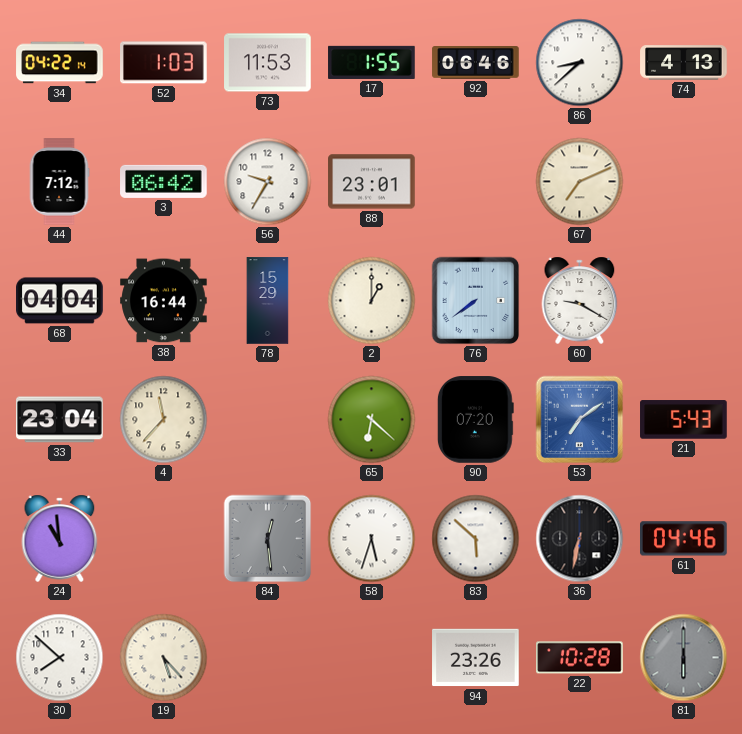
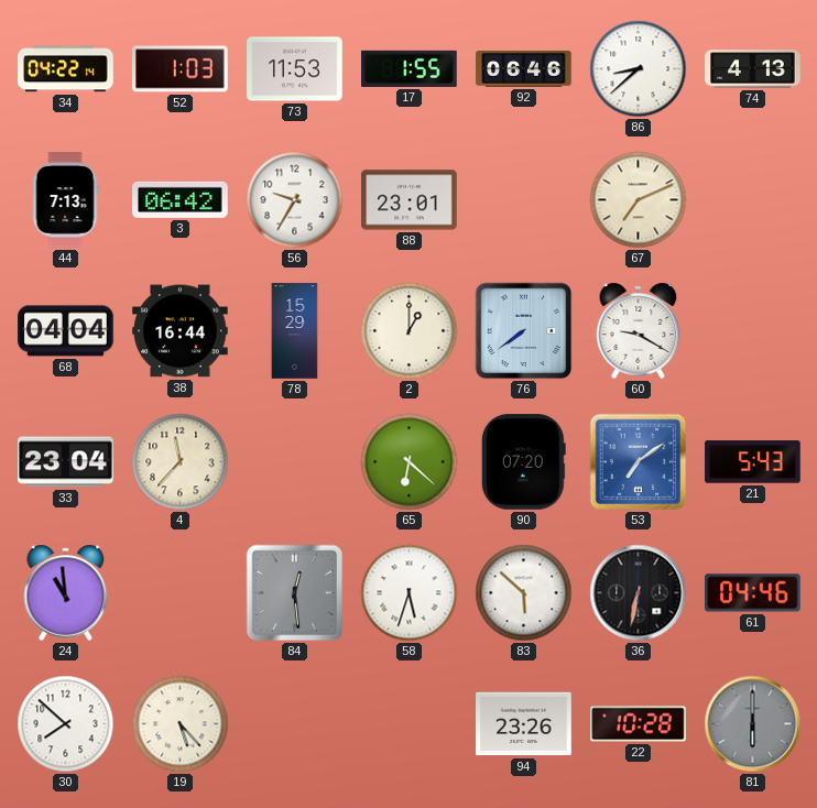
44: 7:12 -> 7:13 (65, 200)
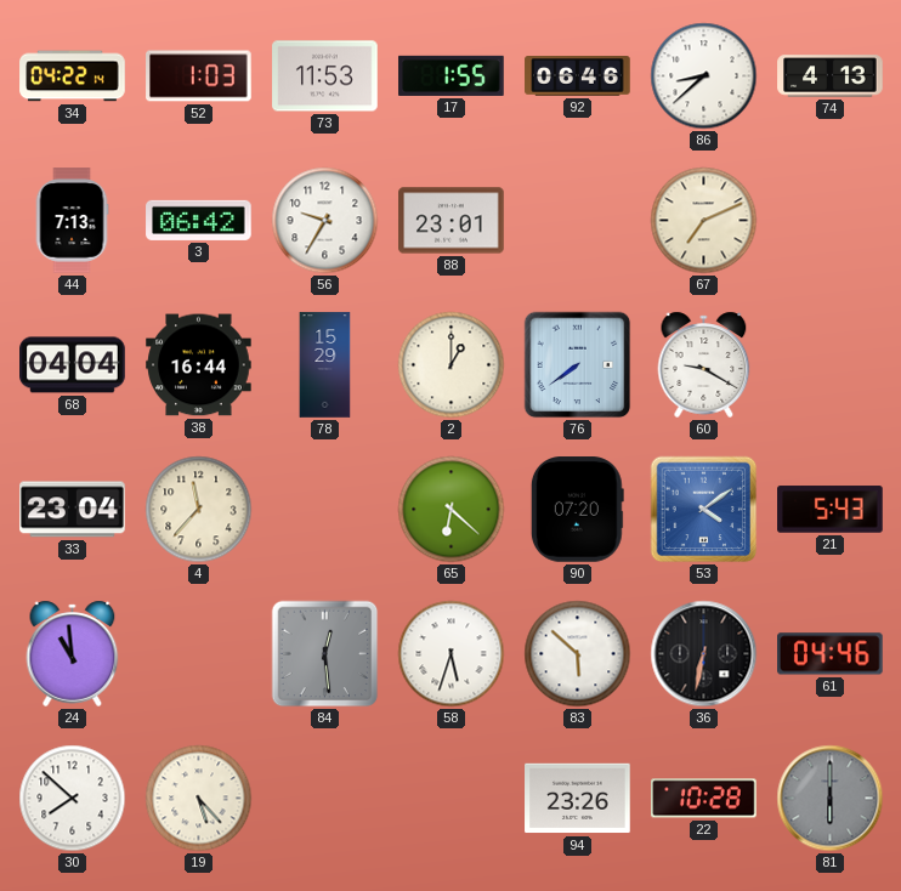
53: 7:09 -> 4:09 (704, 510)
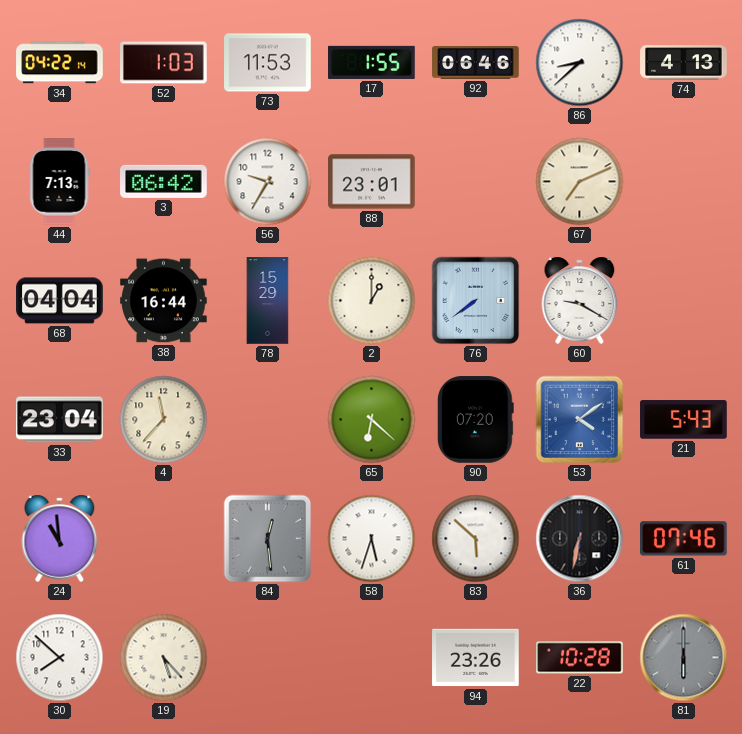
61: 04:46 -> 07:46 (684, 539)
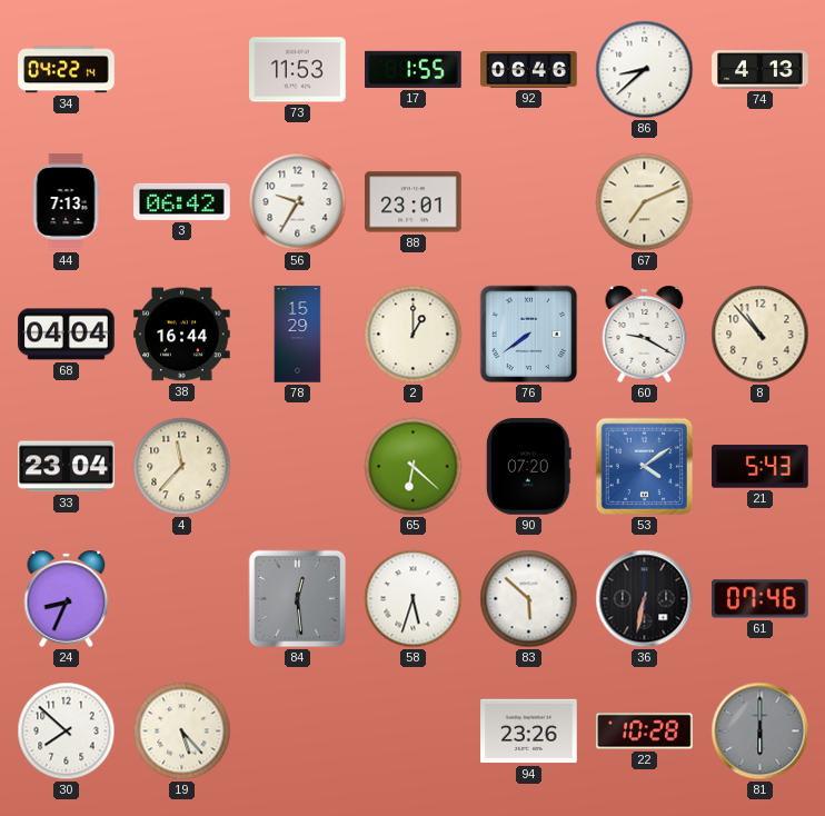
52: 1:03 -> none (164, 63)
8: none -> 10:53 (761, 335)
24: 10:59 -> 8:34 (67, 598)
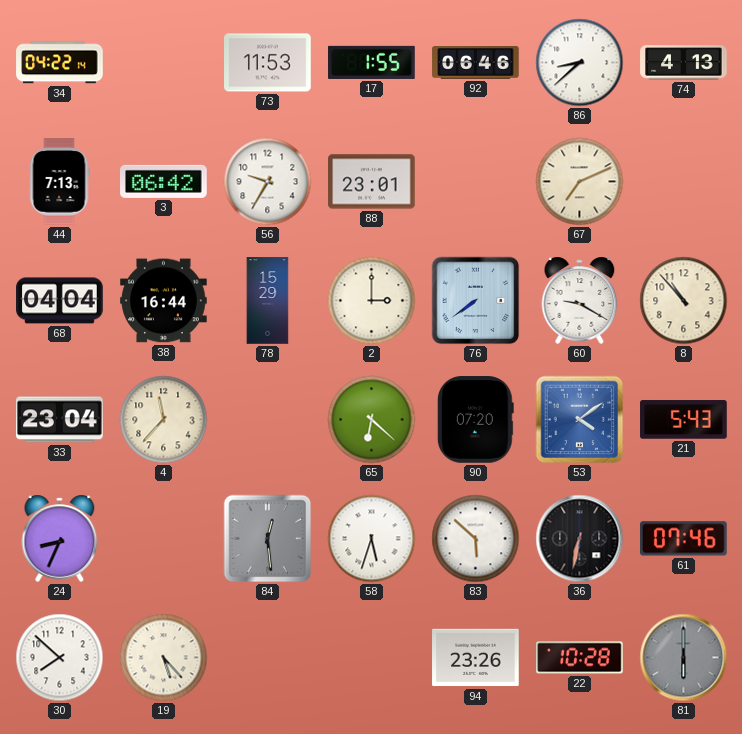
2: 1:00 -> 3:00 (372, 301)
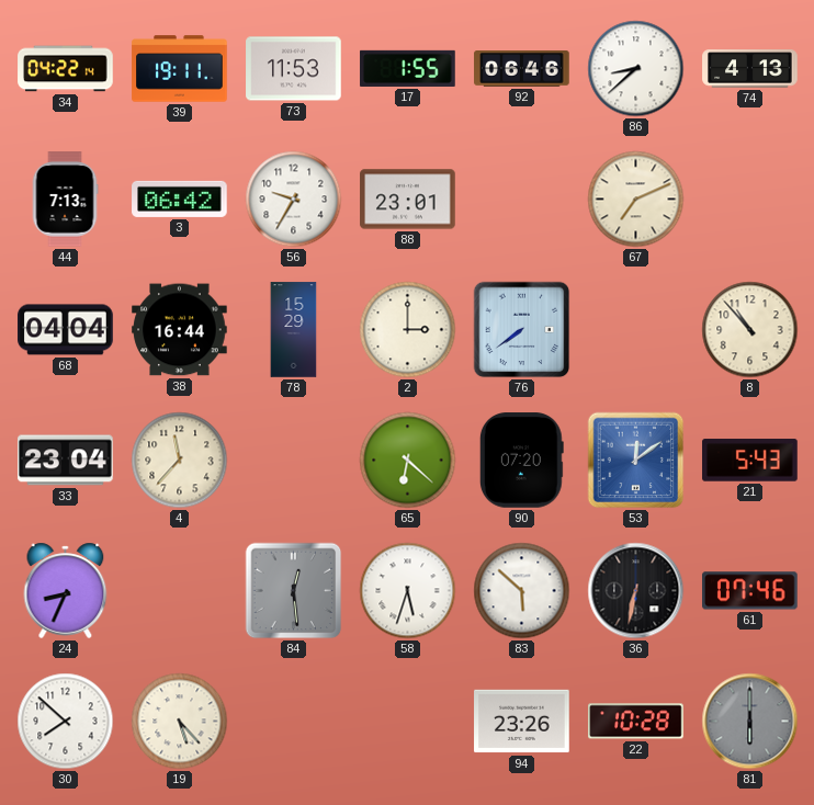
39: none -> 19:11 (180, 69)
60: 9:20 -> none (580, 300)
53: 4:09 -> 12:09 (636, 461)
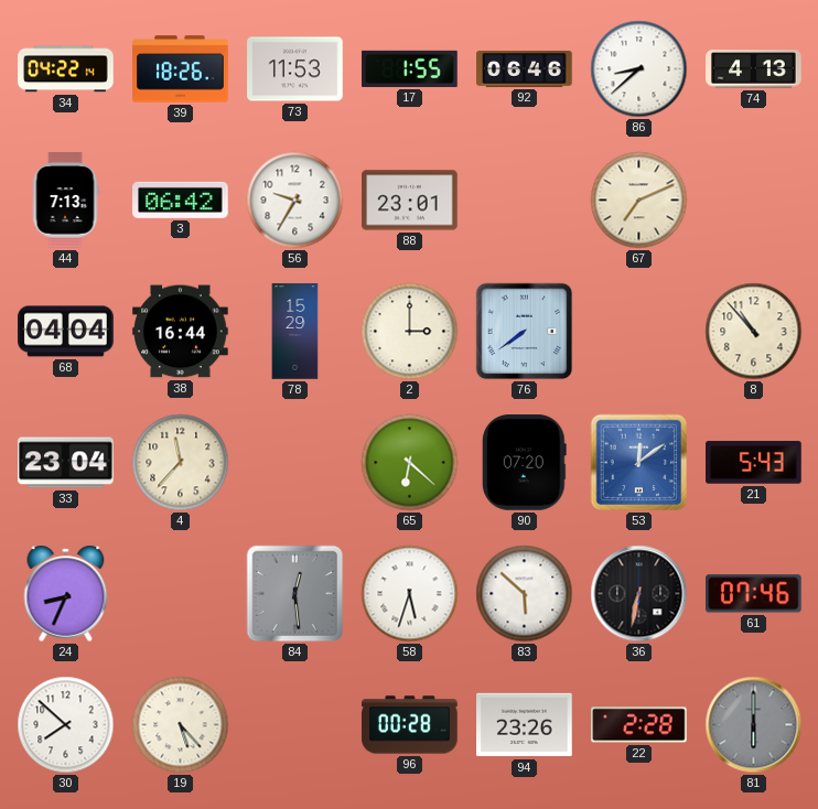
39: 19:11 -> 18:26 (181, 69)
96: none -> 00:28 (410, 725)
22: 10:28 -> 2:28 (639, 725)
